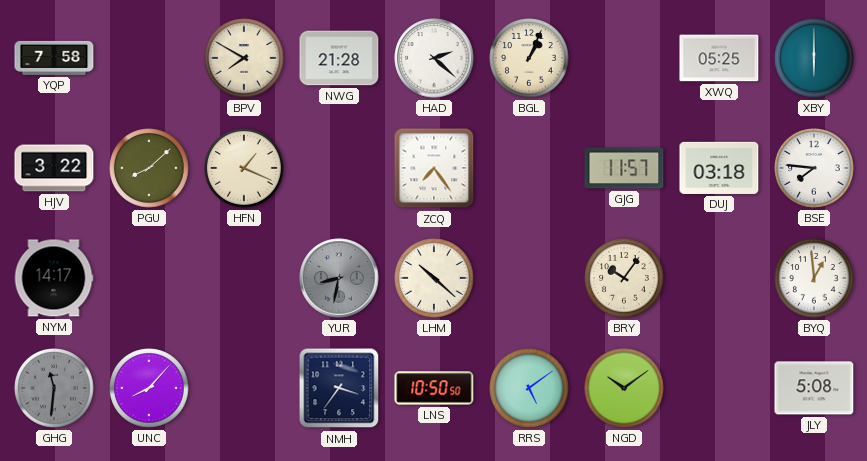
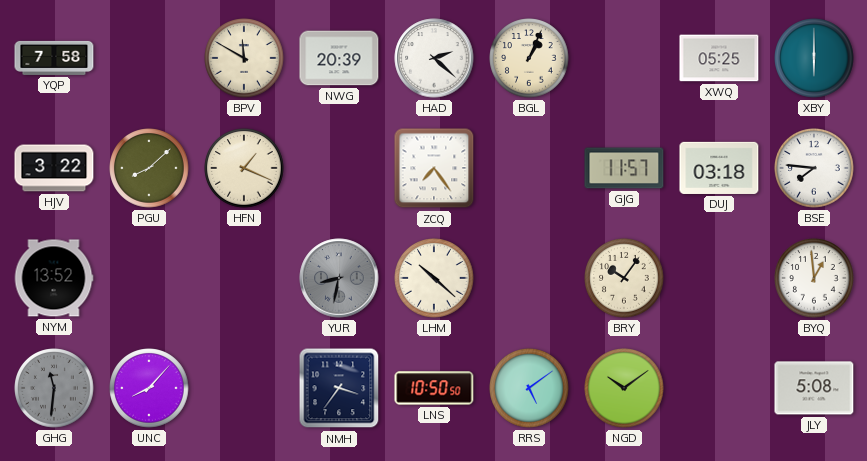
BPV: 7:50 -> 11:50 (244, 58)
NWG: 21:28 -> 20:39 (339, 58)
NYM: 14:17 -> 13:52 (54, 278)
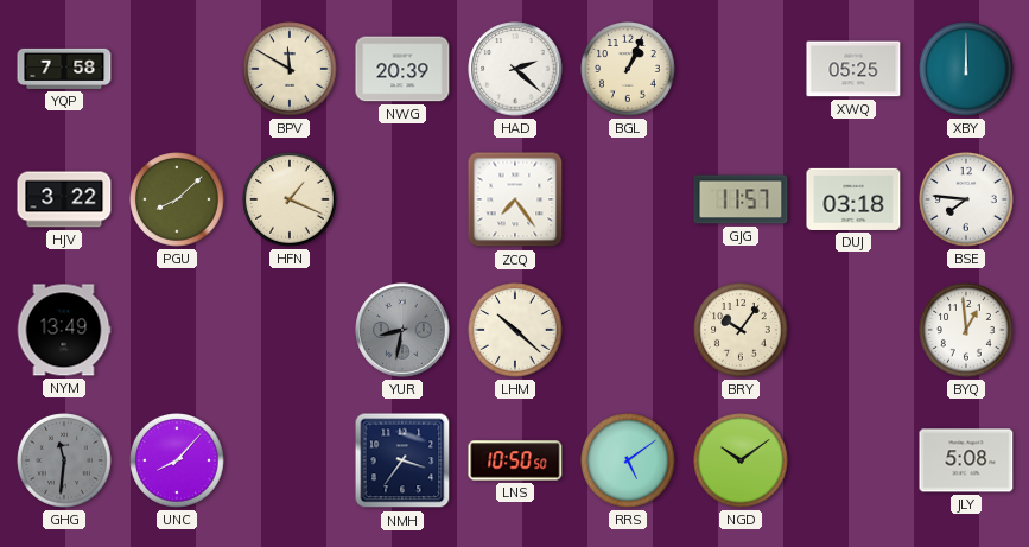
XBY: 6:00 -> 12:00 (966, 69)
NYM: 13:52 -> 13:49 (64, 330)
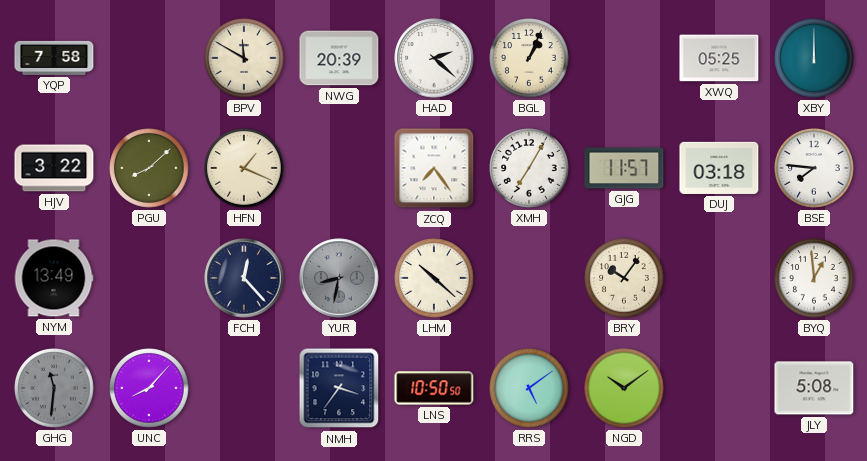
XMH: none -> 7:05 (529, 168)
FCH: none -> 12:23 (244, 278)
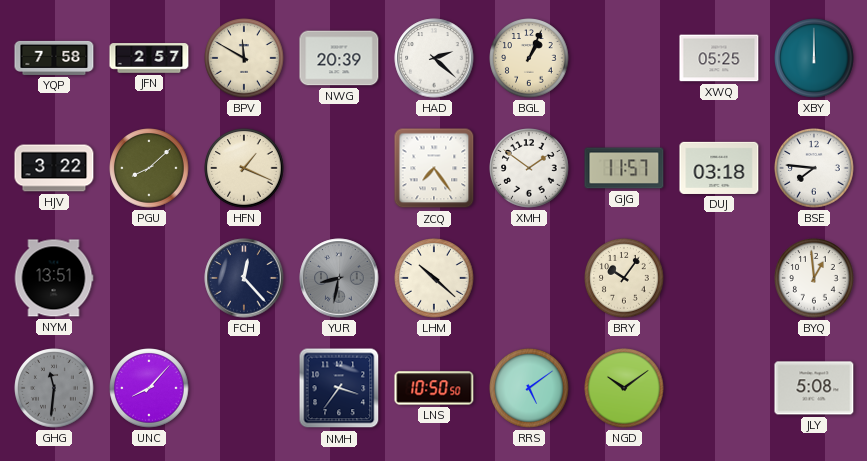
JFN: none -> 2:57 (149, 58)
XMH: 7:05 -> 1:51 (529, 168)
NYM: 13:49 -> 13:51 (54, 278)
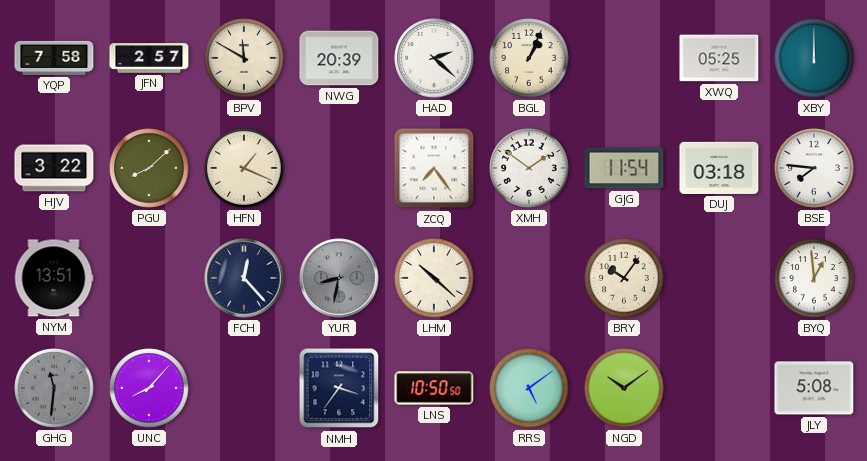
GJG: 11:57 -> 11:54 (624, 168)
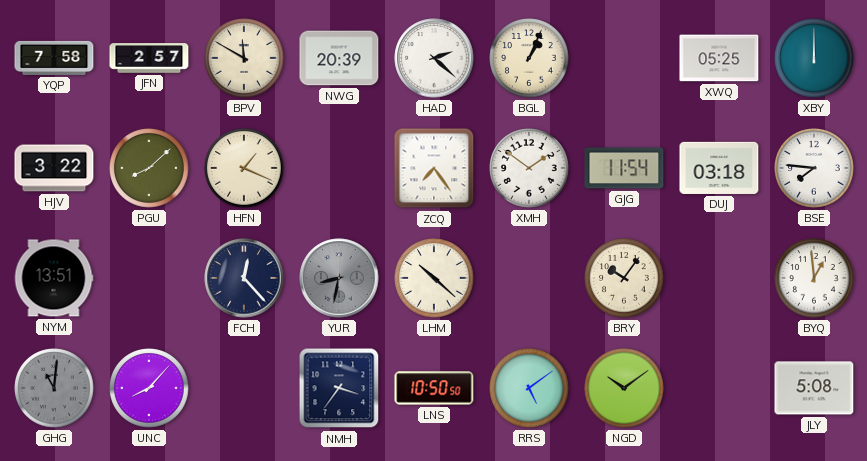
GHG: 11:31 -> 11:01 (54, 388)
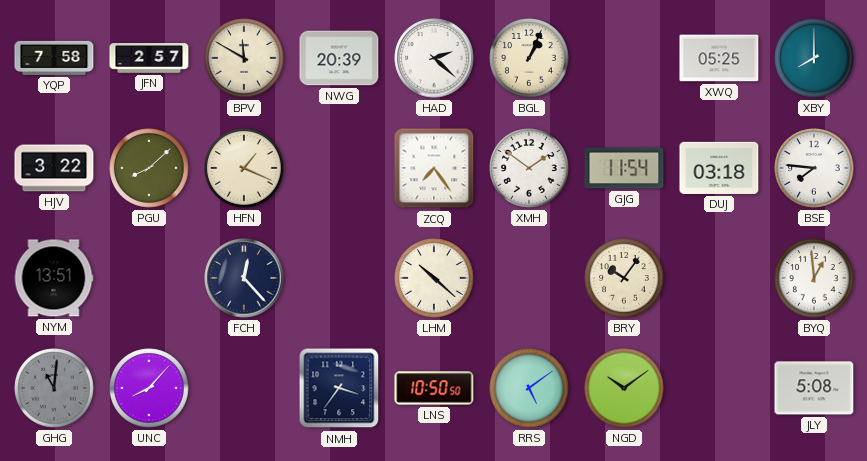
XBY: 12:00 -> 8:00 (814, 58)
YUR: 8:32 -> none (339, 278)
